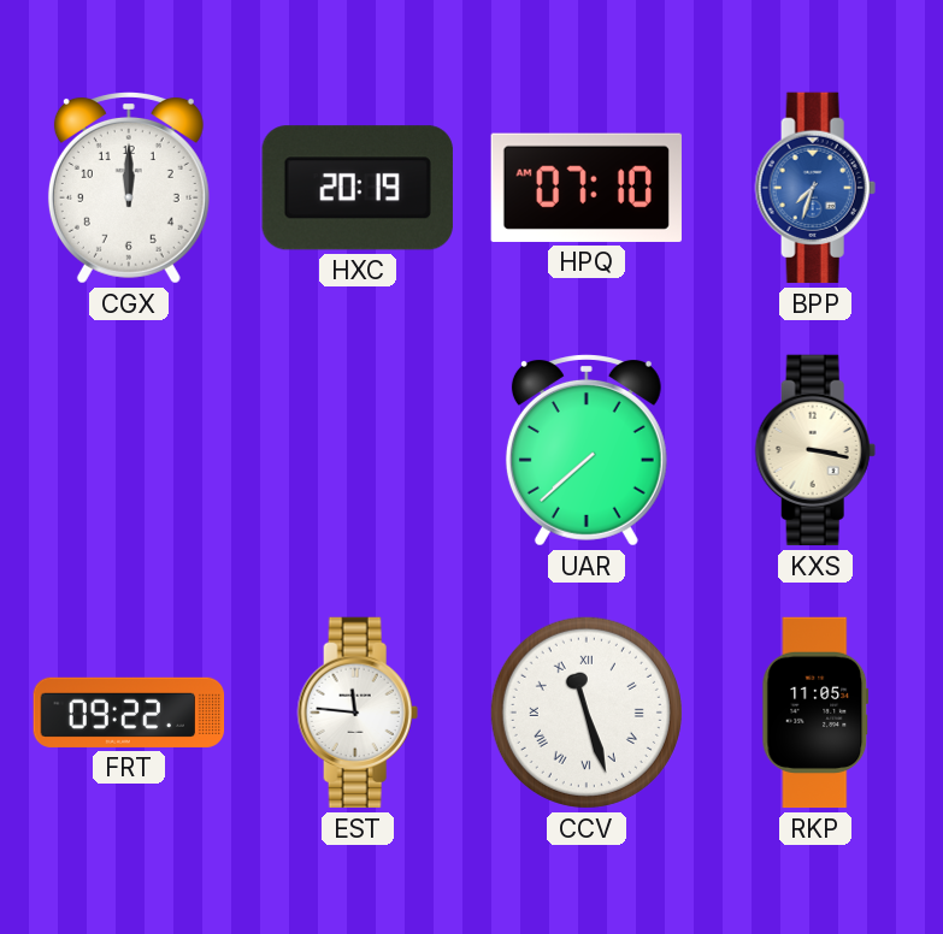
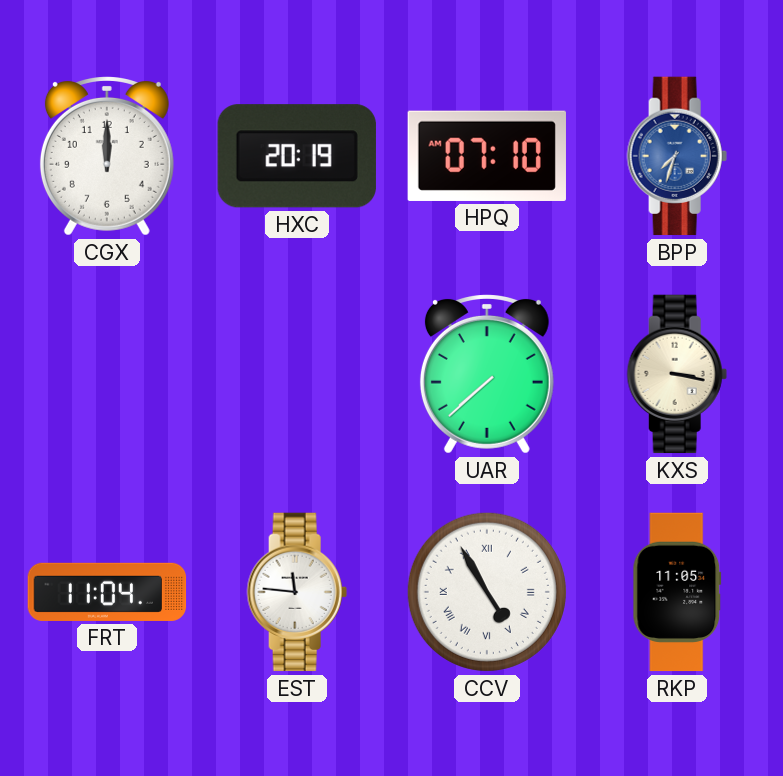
FRT: 09:22 -> 11:04 (107, 592)
CCV: 11:27 -> 4:55 (487, 592)
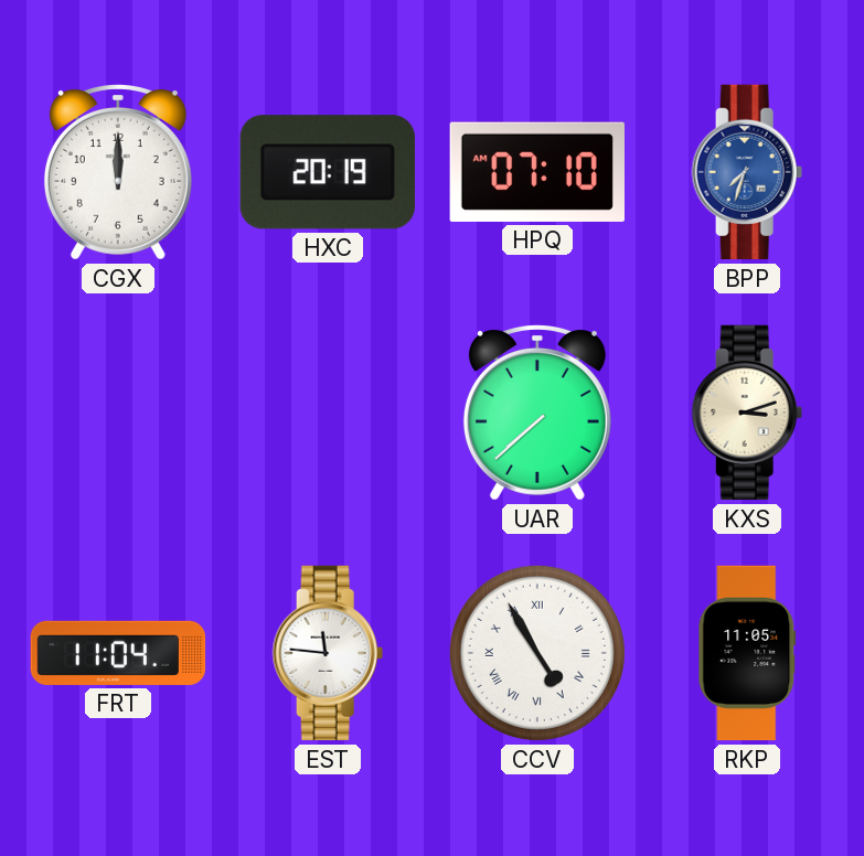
KXS: 3:17 -> 3:12 (747, 413)
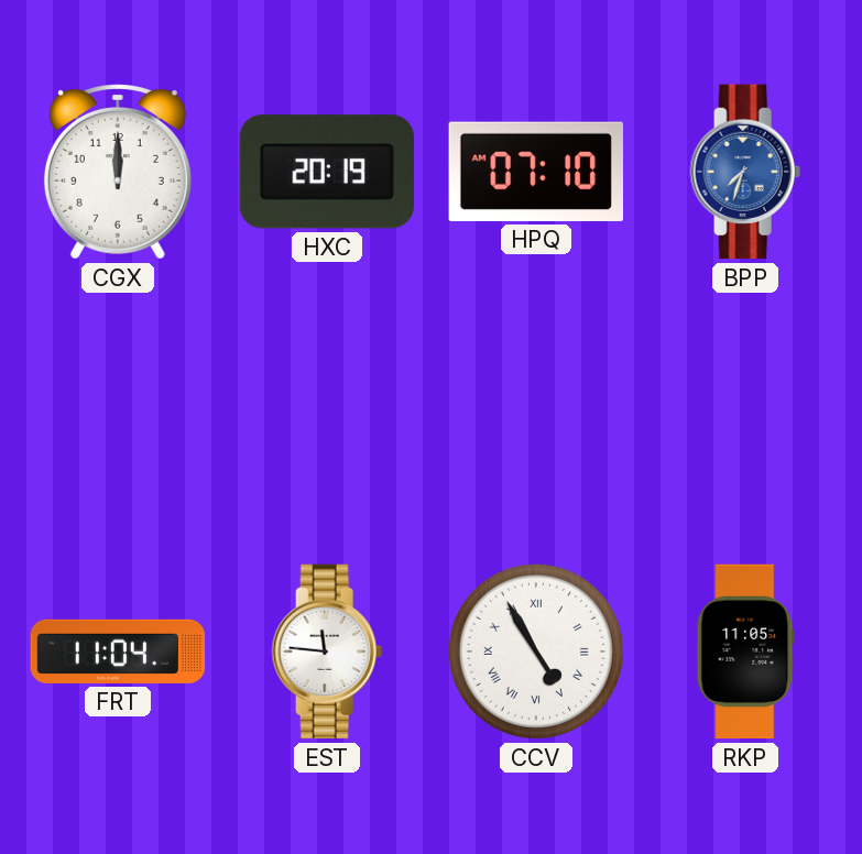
UAR: 7:38 -> none (537, 414)
KXS: 3:12 -> none (747, 413)
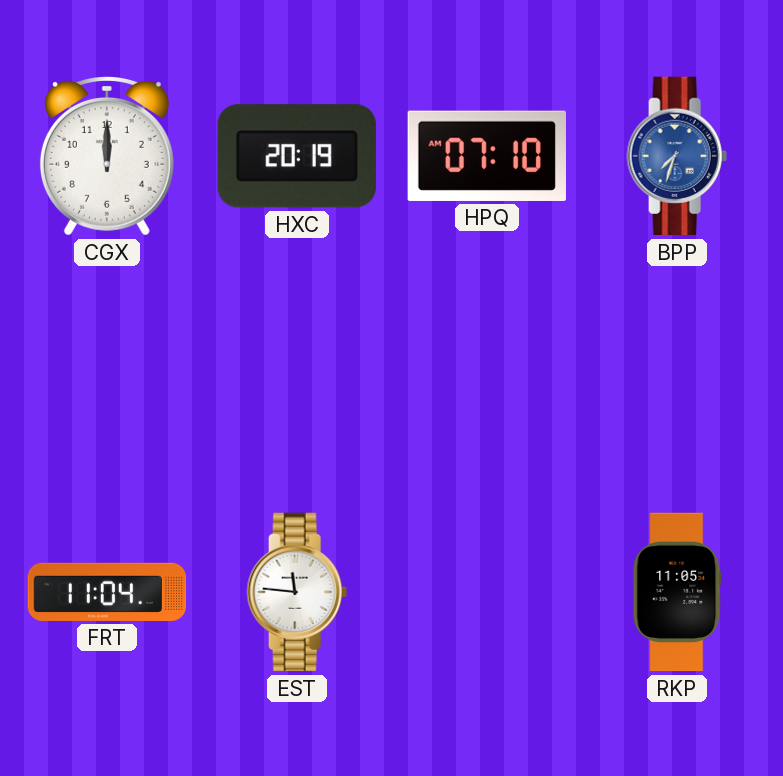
CCV: 4:55 -> none (536, 652)
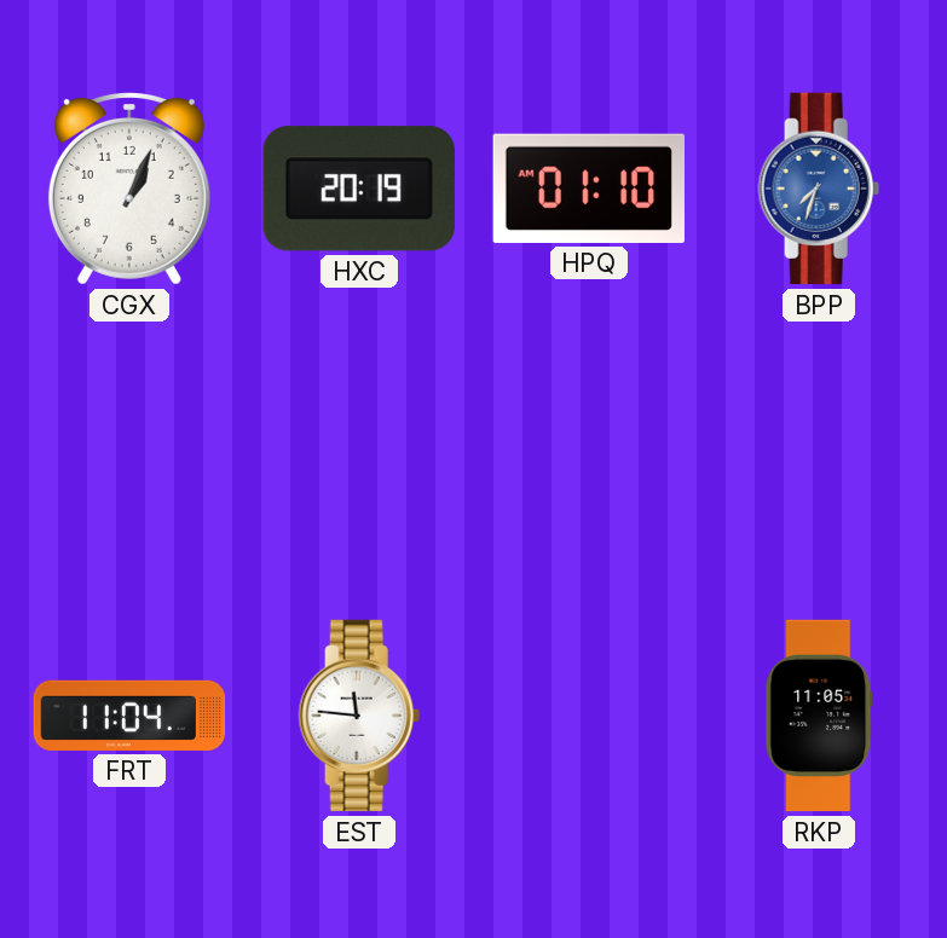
CGX: 12:00 -> 1:04 (129, 190)
HPQ: 07:10 -> 01:10 (589, 189)
